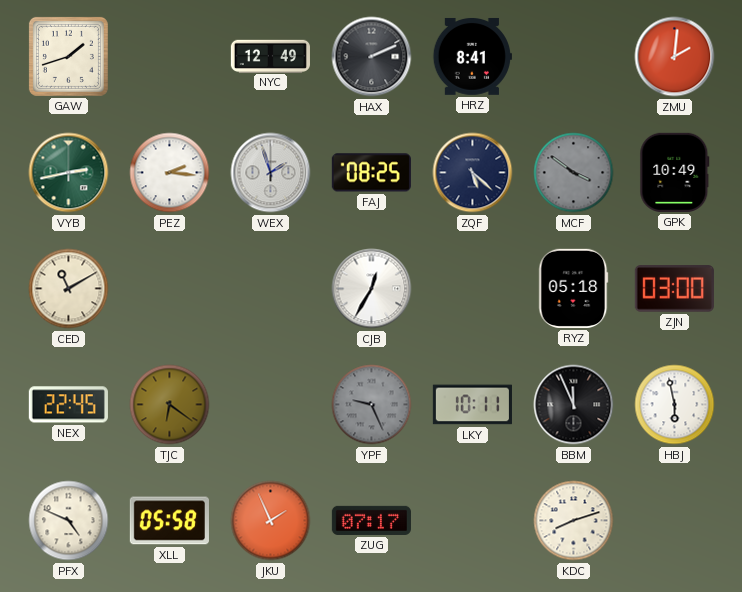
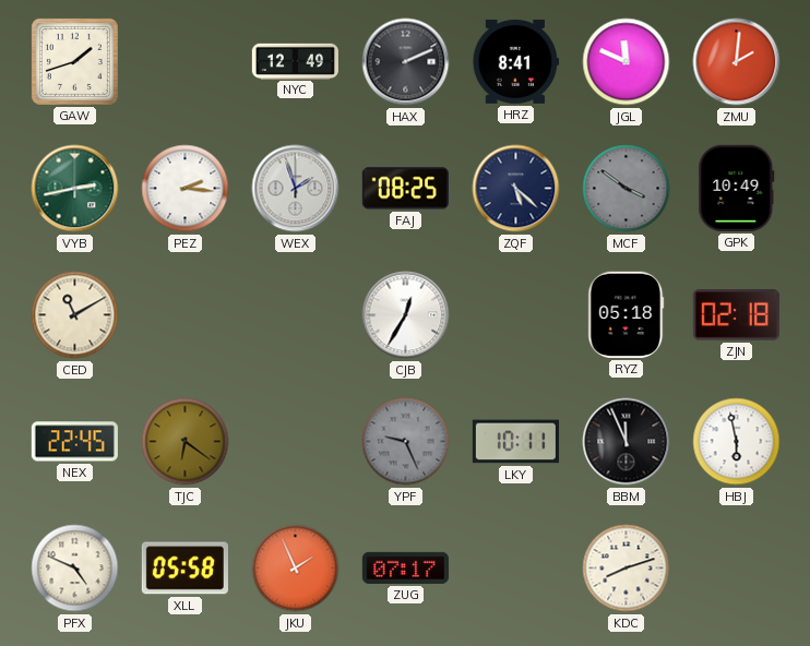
JGL: none -> 11:49 (627, 62)
ZJN: 03:00 -> 02:18 (736, 315)
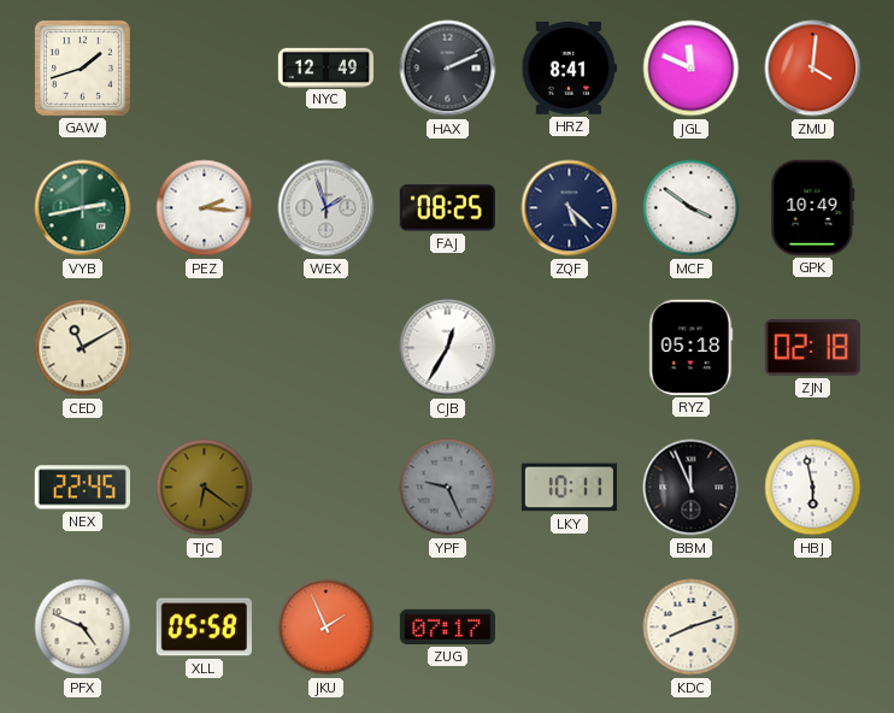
ZMU: 2:01 -> 4:01 (813, 69)
MCF dial: grey -> white (692, 208)
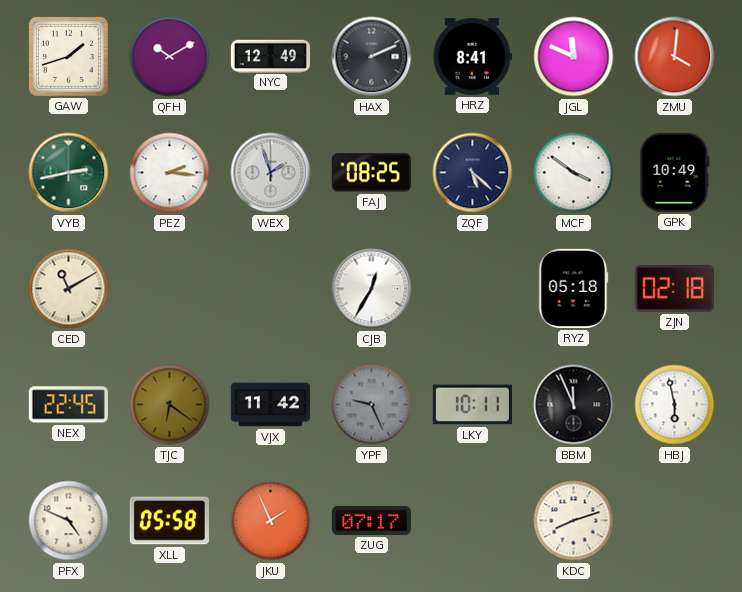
QFH: none -> 10:10 (170, 57)
VJX: none -> 11:42 (270, 405)
